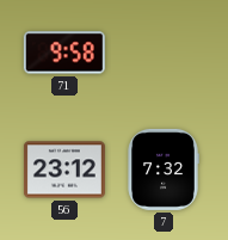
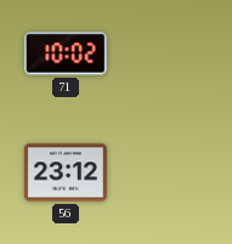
71: 9:58 -> 10:02 (66, 53)
7: 7:32 -> none (164, 170)
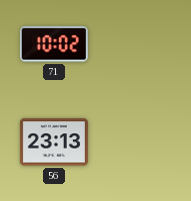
56: 23:12 -> 23:13 (54, 142)
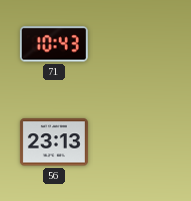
71: 10:02 -> 10:43 (54, 44)
